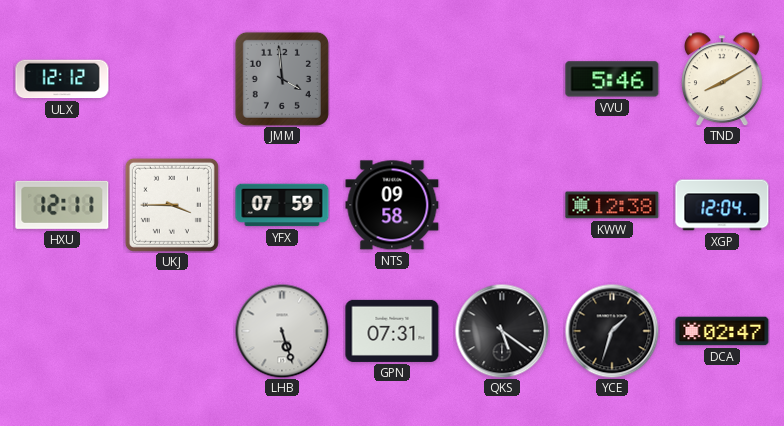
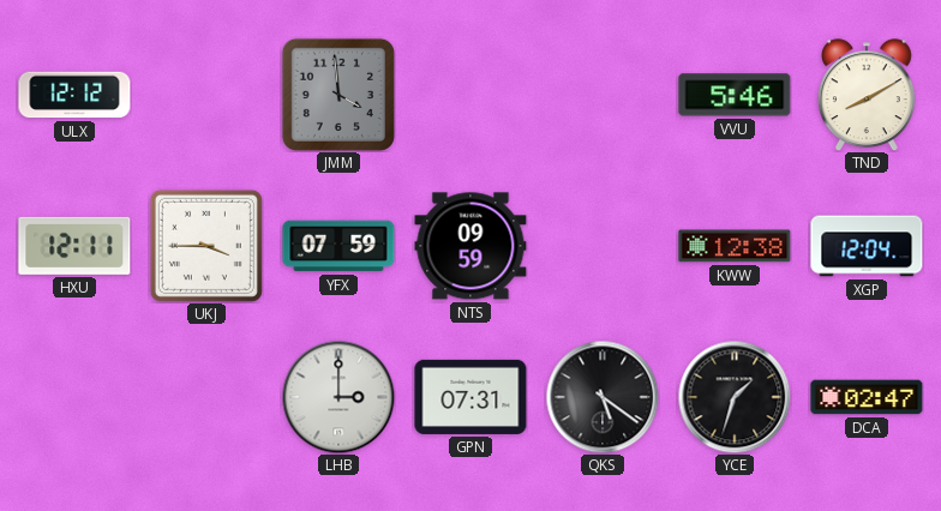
NTS: 09:58 -> 09:59 (470, 246)
LHB: 5:27 -> 3:00 (338, 397)
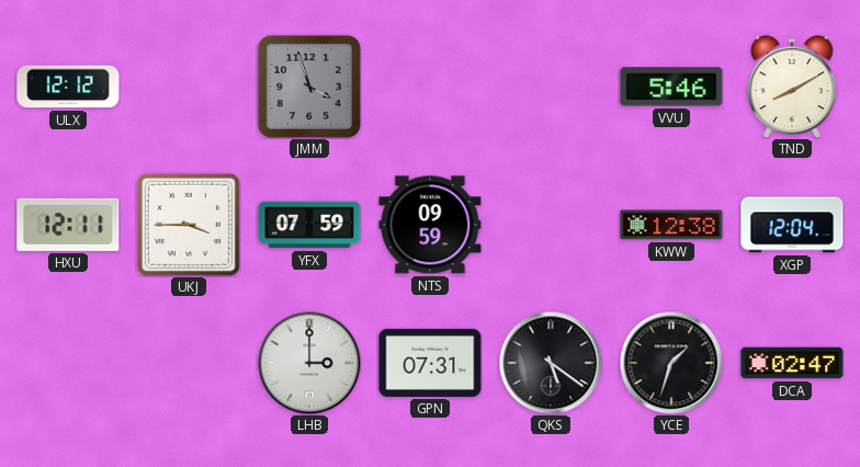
JMM: 3:59 -> 3:57 (309, 87)
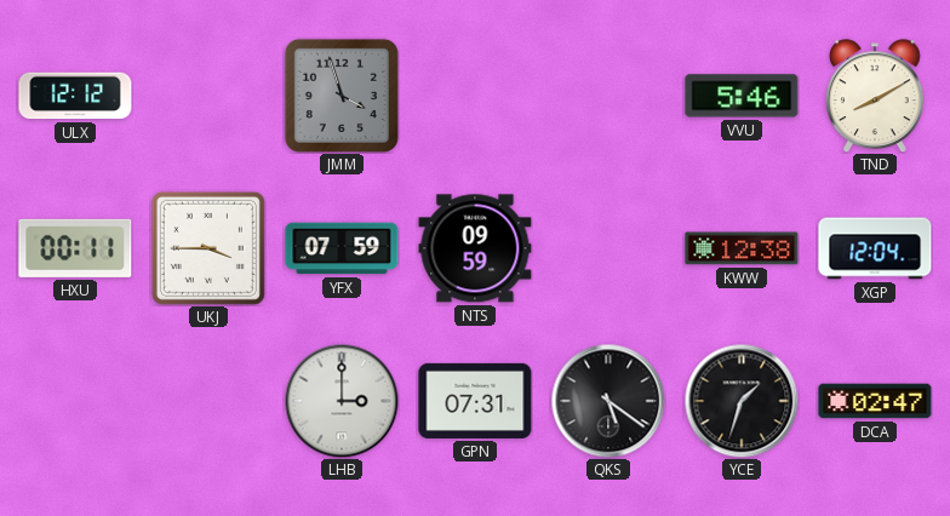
HXU: 12:11 -> 00:11 (75, 248)
